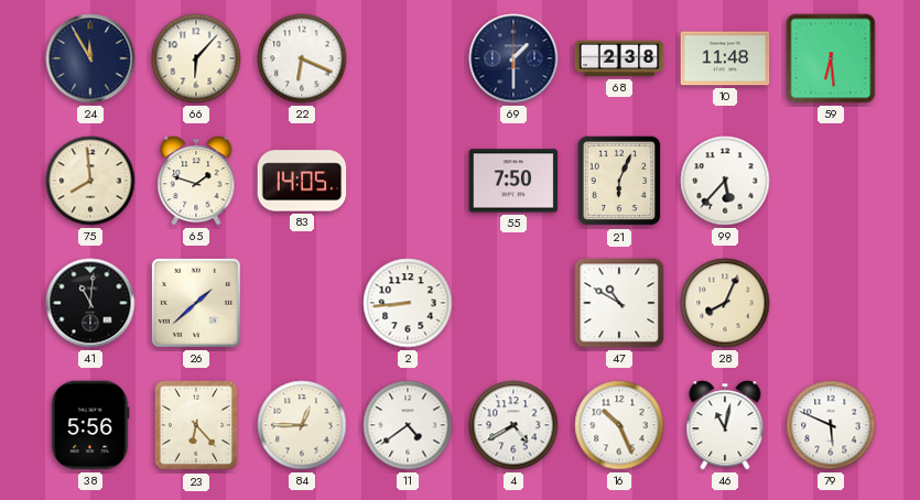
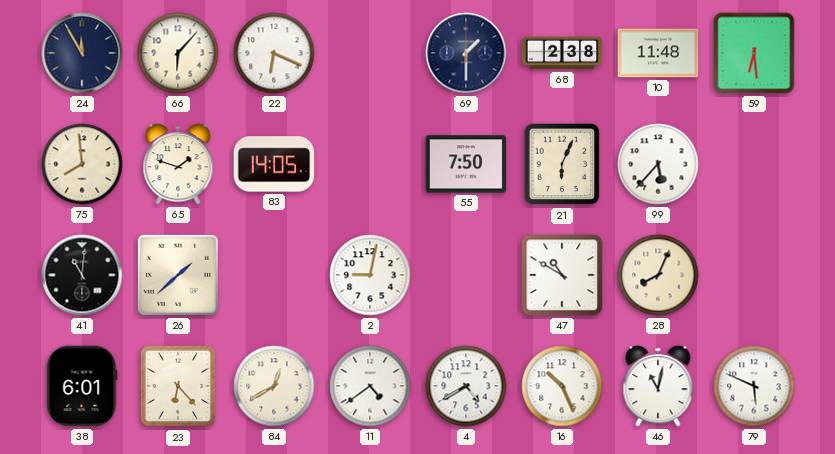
2: 8:44 -> 9:02 (370, 275)
38: 5:56 -> 6:01 (82, 386)
84: 12:45 -> 12:40 (274, 386)
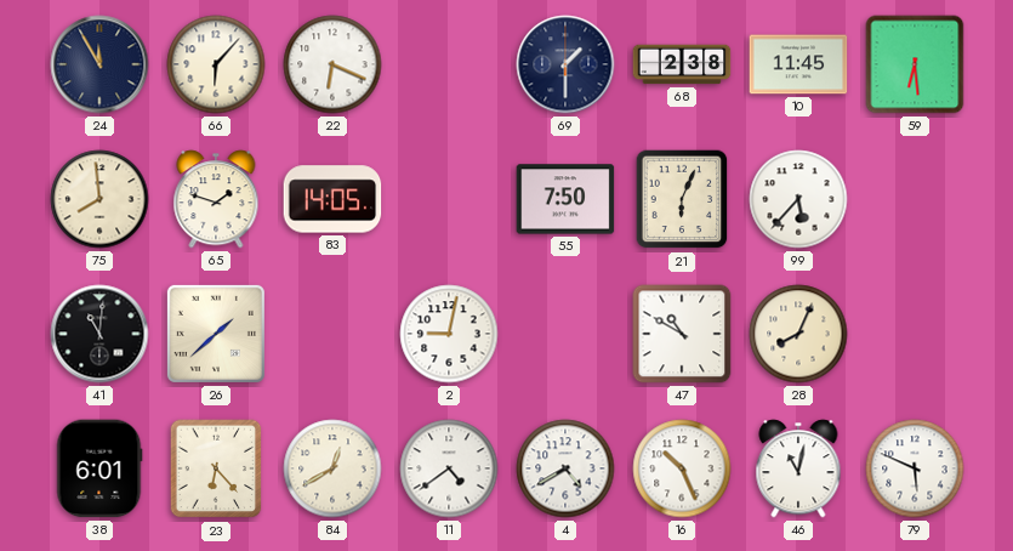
10: 11:48 -> 11:45 (798, 64)
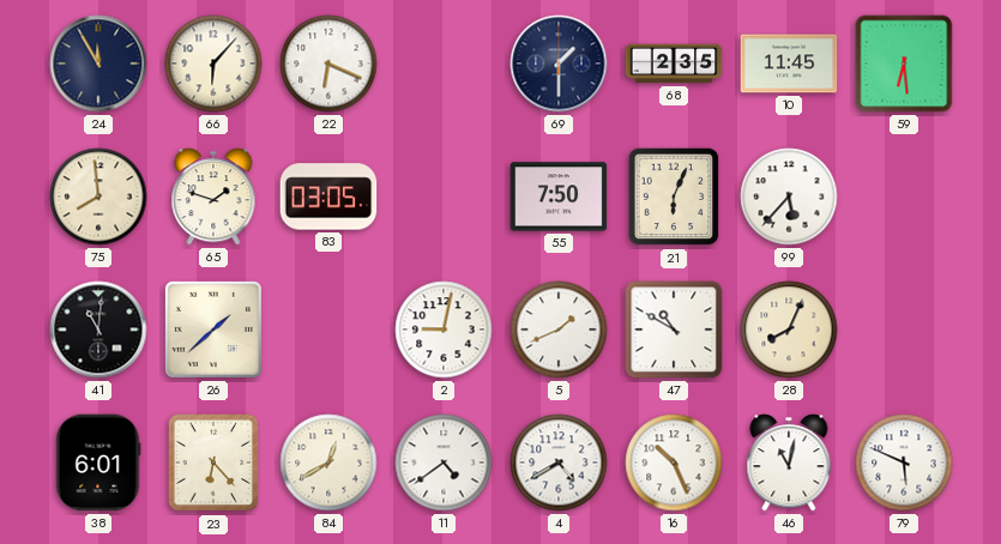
68: 2:38 -> 2:35 (674, 64)
83: 14:05 -> 03:05 (328, 197)
5: none -> 1:41 (559, 330)
